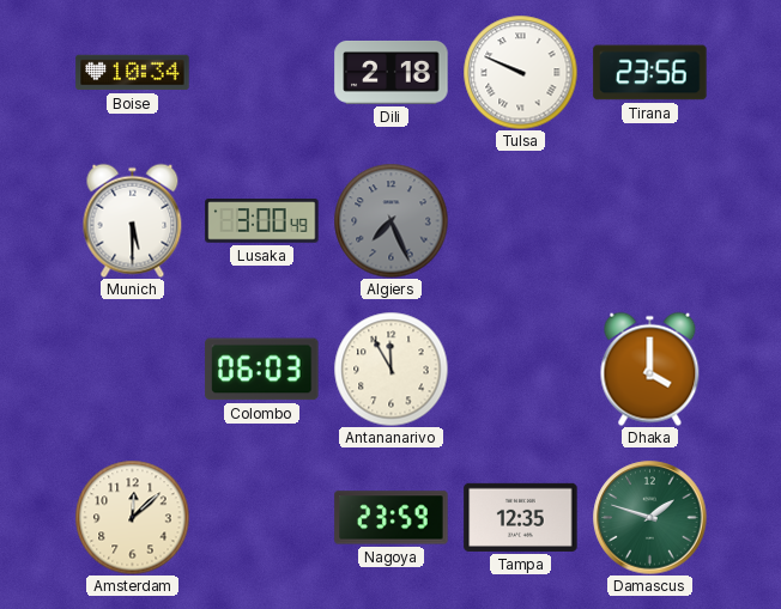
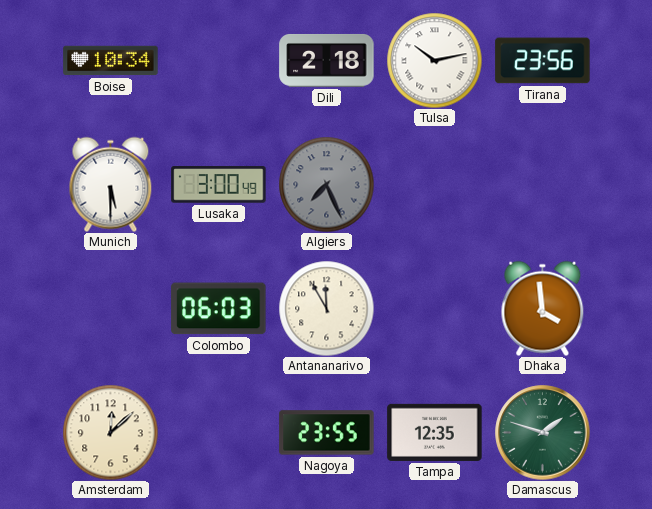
Tulsa: 9:49 -> 10:13 (434, 60)
Dhaka: 4:00 -> 3:59 (543, 308)
Nagoya: 23:59 -> 23:55 (327, 433)
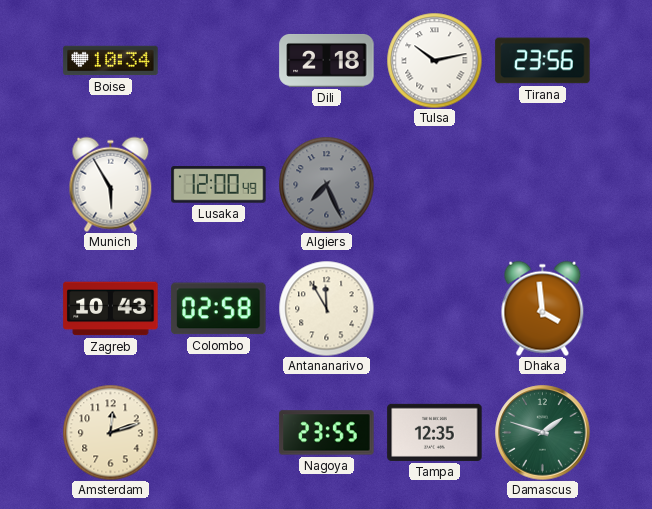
Munich: 5:30 -> 5:55 (111, 184)
Lusaka: 3:00 -> 12:00 (219, 185)
Zagreb: none -> 10:43 (111, 309)
Colombo: 06:03 -> 02:58 (219, 309)
Amsterdam: 12:08 -> 12:12 (110, 432)
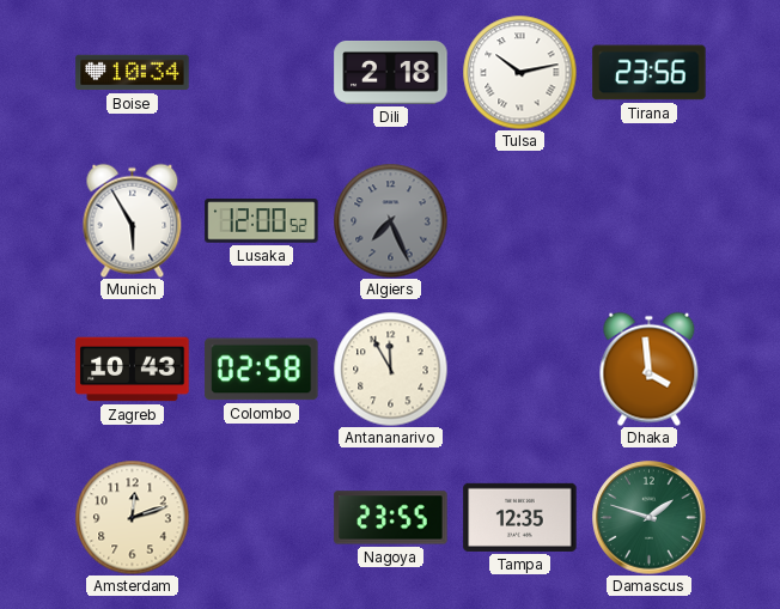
Lusaka: 12:00:49 -> 12:00:52 (262, 221)
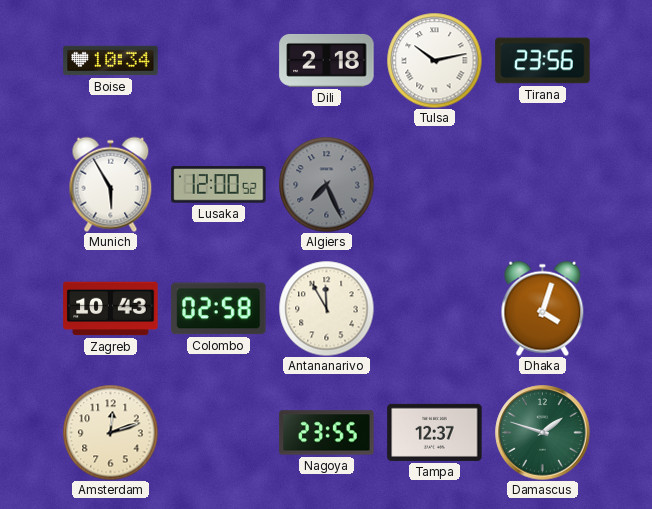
Dhaka: 3:59 -> 4:03 (543, 308)
Tampa: 12:35 -> 12:37 (435, 432)
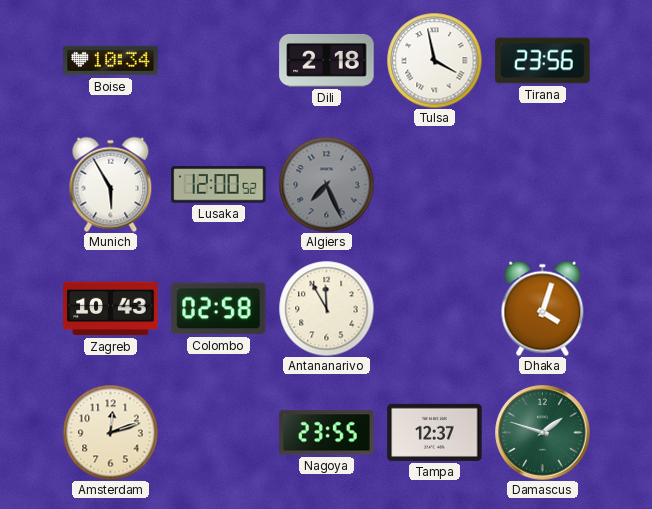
Tulsa: 10:13 -> 3:58 (434, 60)
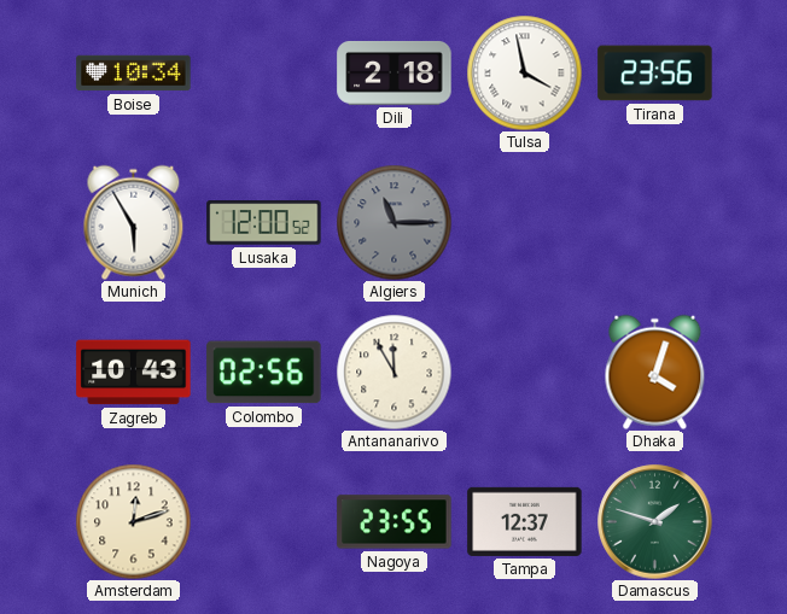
Algiers: 7:26 -> 11:15 (393, 222)
Colombo: 02:58 -> 02:56 (264, 373)
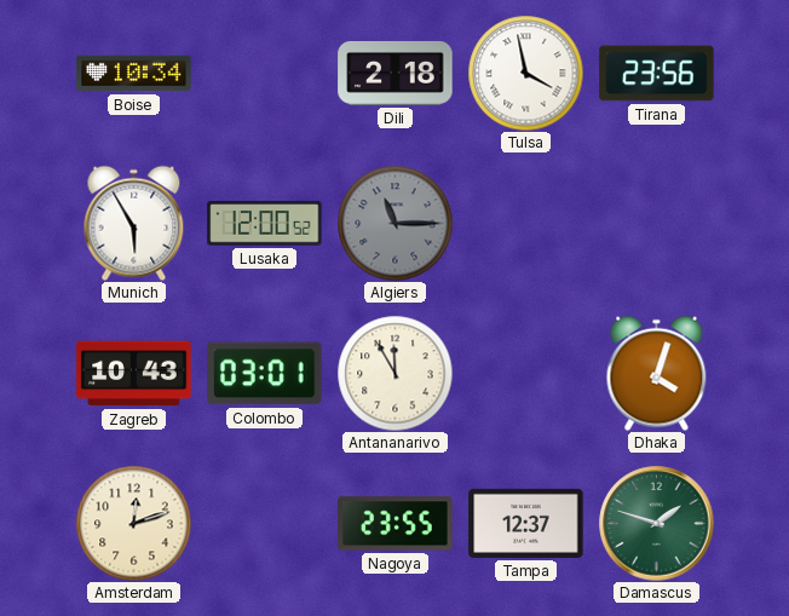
Colombo: 02:56 -> 03:01 (265, 374)
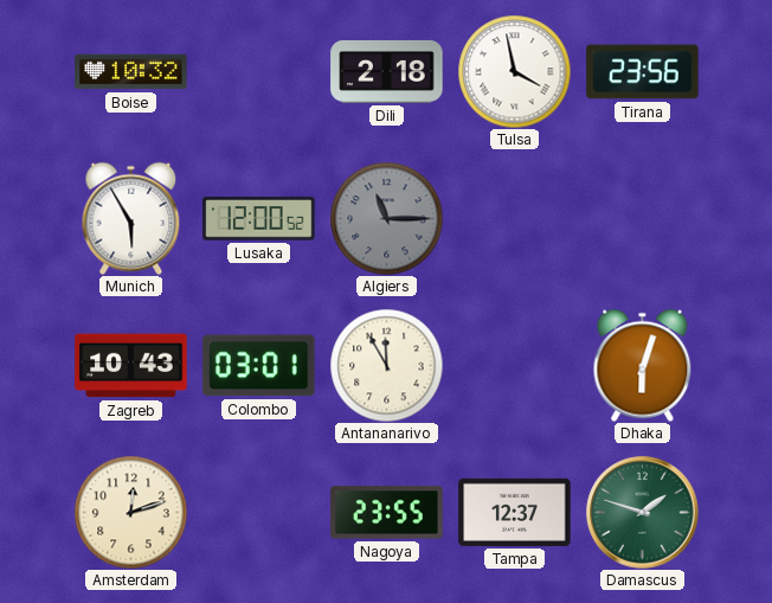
Boise: 10:34 -> 10:32 (131, 72)
Dhaka: 4:03 -> 6:03 (643, 365)
